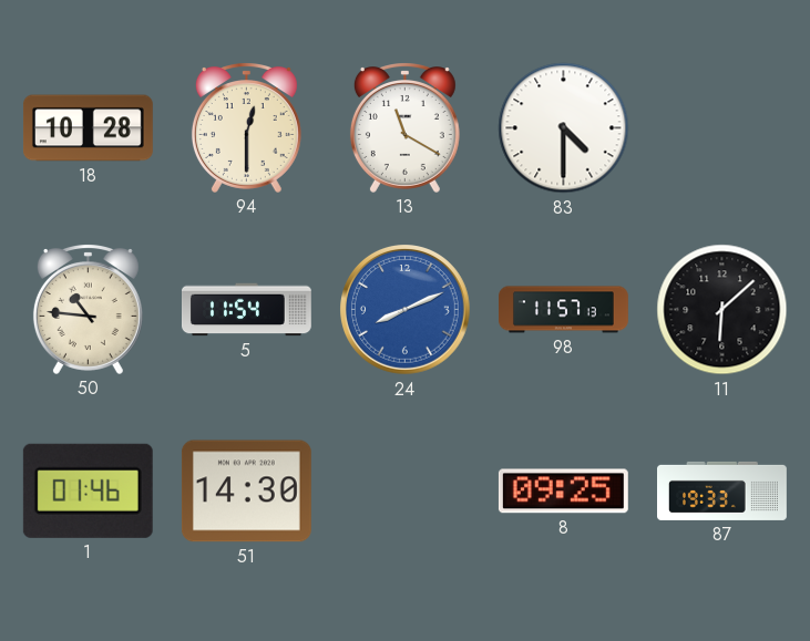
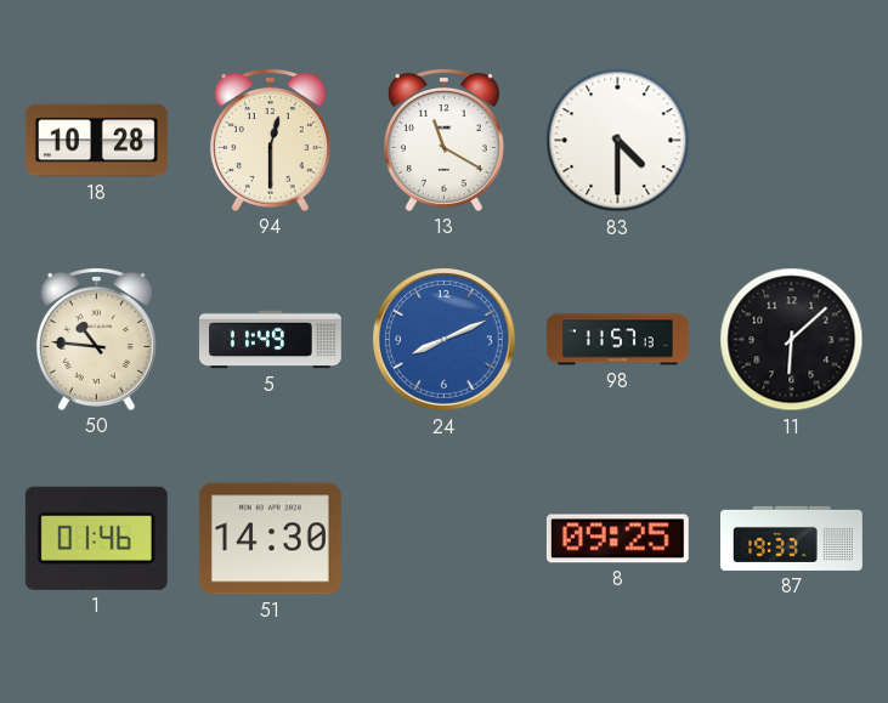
5: 11:54 -> 11:49 (271, 340)
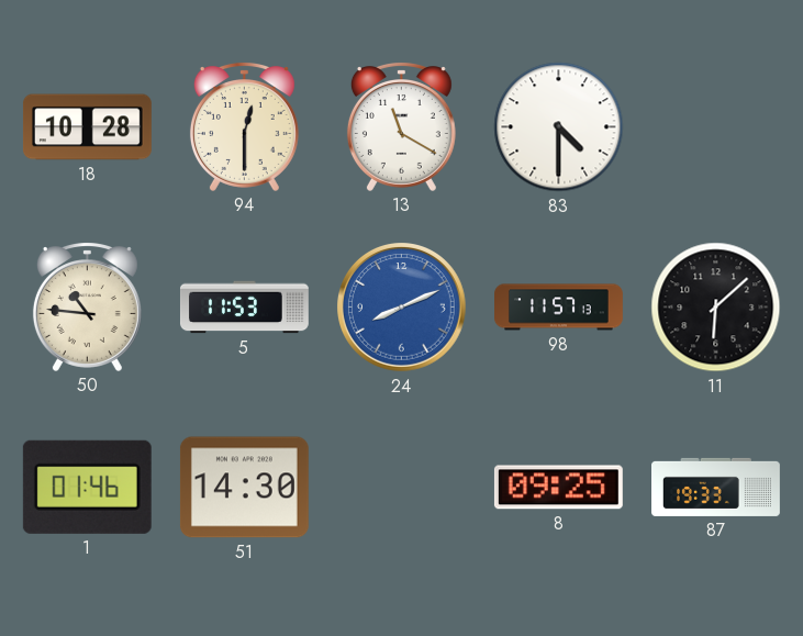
5: 11:49 -> 11:53 (245, 308)
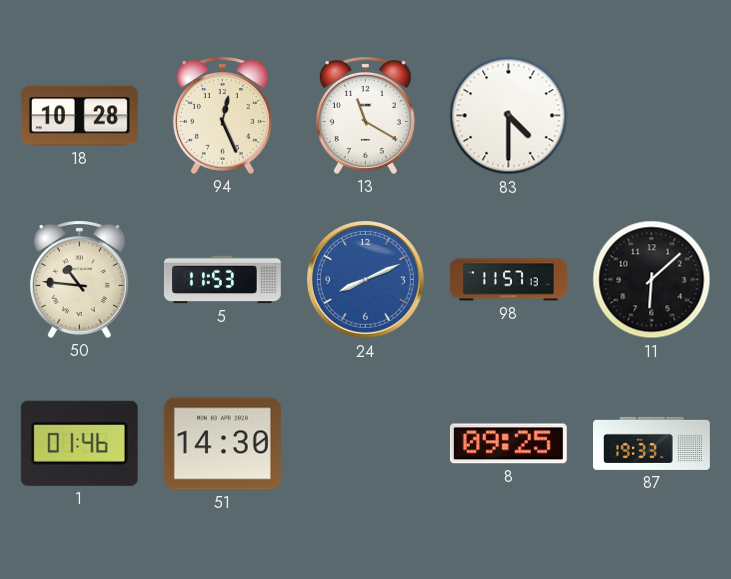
94: 12:30 -> 12:26 (222, 115)
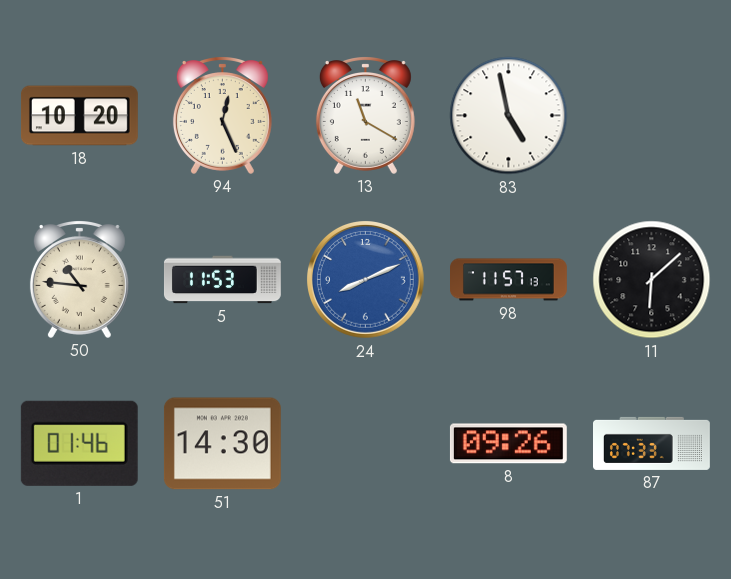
18: 10:28 -> 10:20 (79, 116)
83: 4:30 -> 4:58 (509, 116)
8: 09:25 -> 09:26 (508, 444)
87: 19:33 -> 07:33 (652, 443)
